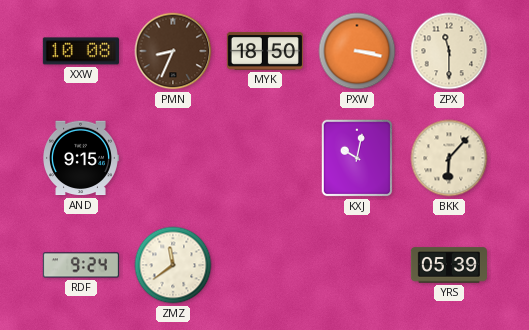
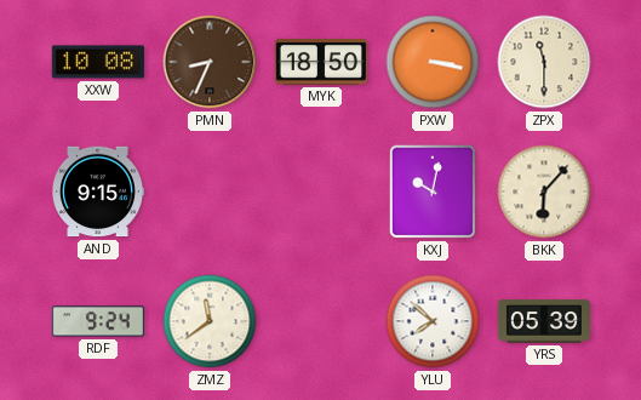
YLU: none -> 7:52 (433, 321)
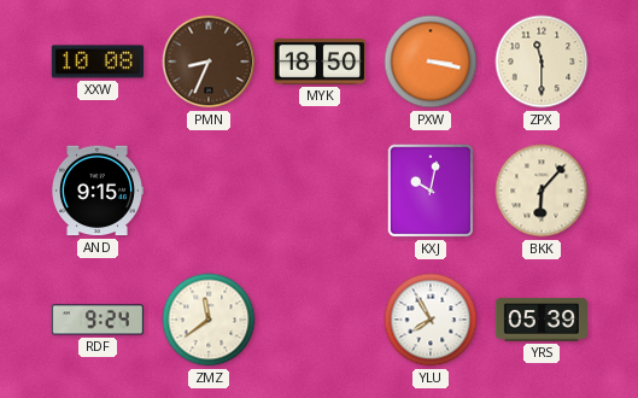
YLU: 7:52 -> 7:55 (431, 320)
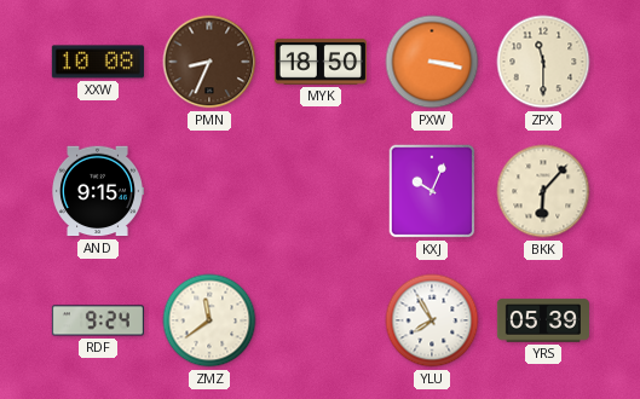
KXJ: 10:02 -> 10:04 (432, 191)
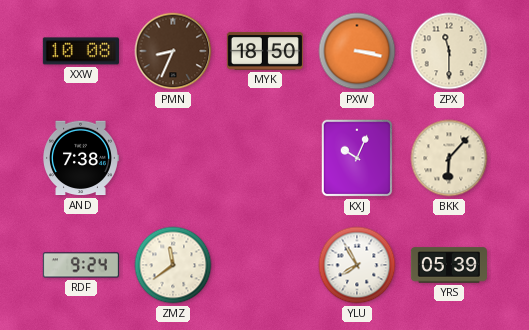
AND: 9:15 -> 7:38 (81, 158)
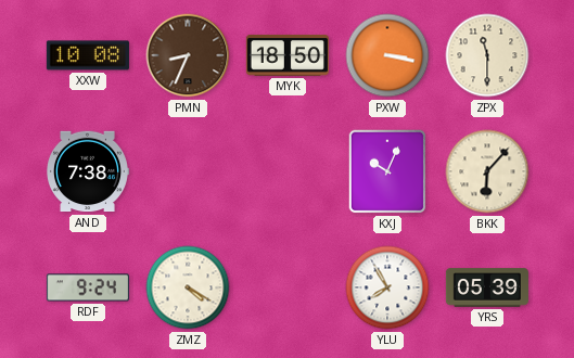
ZMZ: 11:39 -> 4:20 (188, 287)
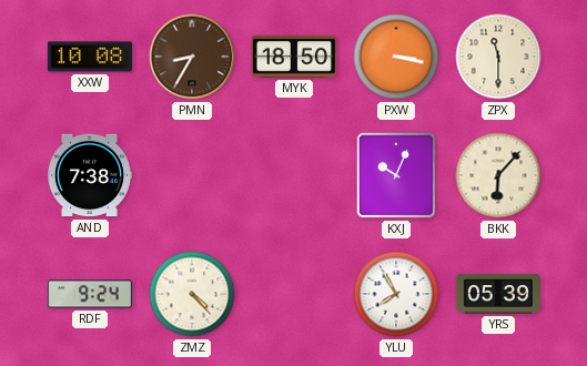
PMN: 8:34 -> 8:35 (192, 57)
ZMZ: 4:20 -> 4:23 (192, 294)
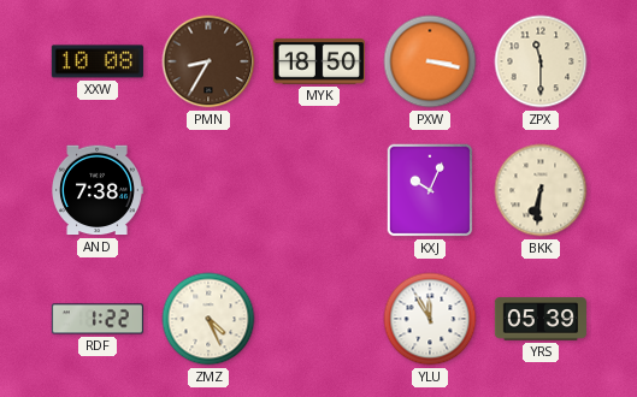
BKK: 6:07 -> 6:31 (541, 190)
RDF: 9:24 -> 1:22 (98, 319)
ZMZ: 4:23 -> 4:26 (208, 319)
YLU: 7:55 -> 11:55 (430, 319)
